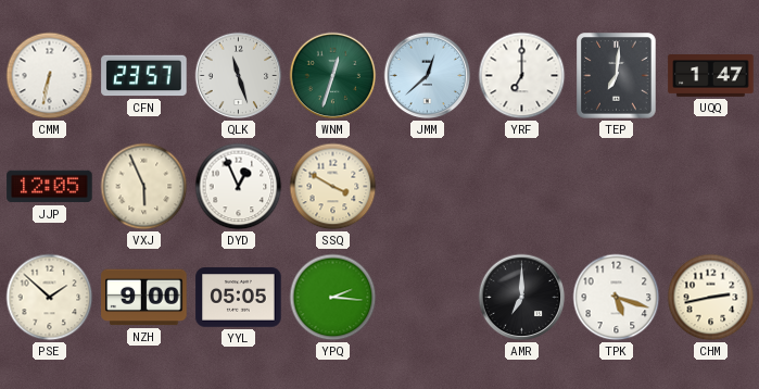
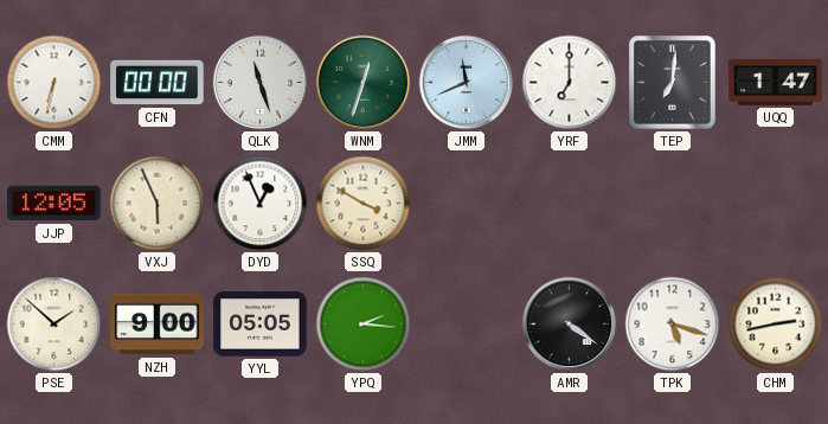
CFN: 23:57 -> 00:00 (158, 83)
JMM: 12:38 -> 11:41 (467, 83)
AMR: 7:00 -> 4:21 (570, 325)
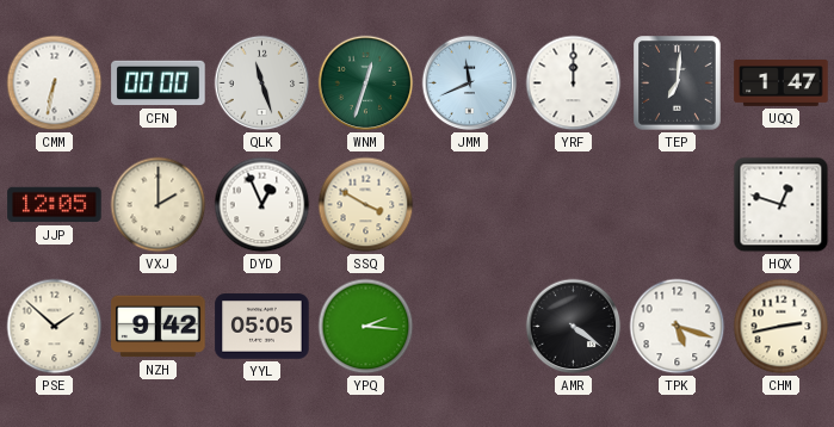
YRF: 7:00 -> 12:00 (574, 83)
VXJ: 5:56 -> 2:00 (159, 205)
HQX: none -> 12:48 (782, 205)
NZH: 9:00 -> 9:42 (159, 327)
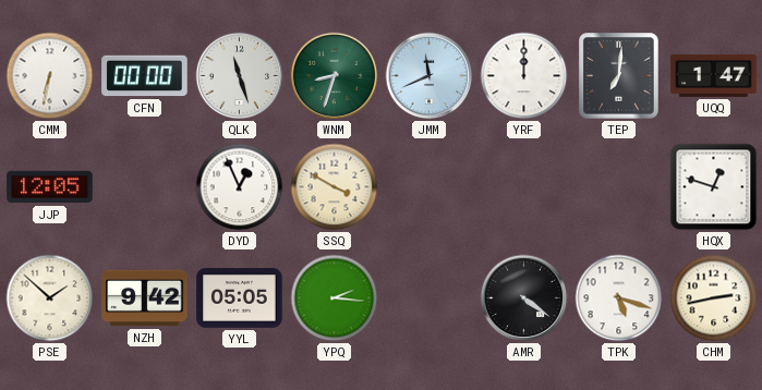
WNM: 12:33 -> 8:33 (335, 76)
VXJ: 2:00 -> none (159, 205)
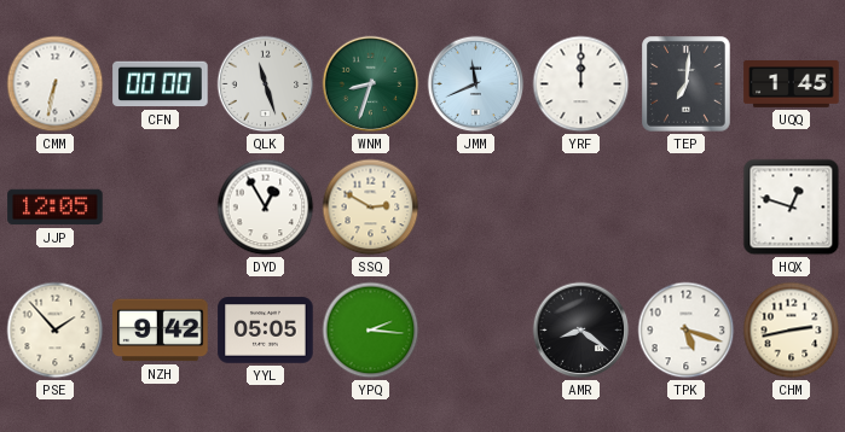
UQQ: 1:47 -> 1:45 (792, 84)
DYD: 12:56 -> 12:55 (266, 208)
SSQ: 3:50 -> 2:50 (371, 208)
PSE: 1:52 -> 1:53 (56, 331)
AMR: 4:21 -> 8:21 (581, 331)
